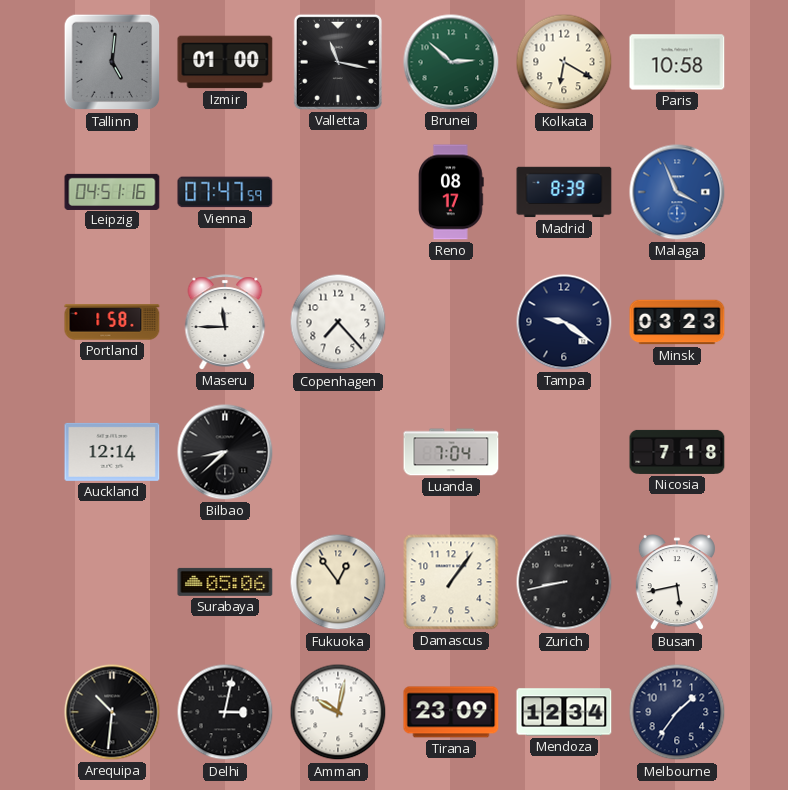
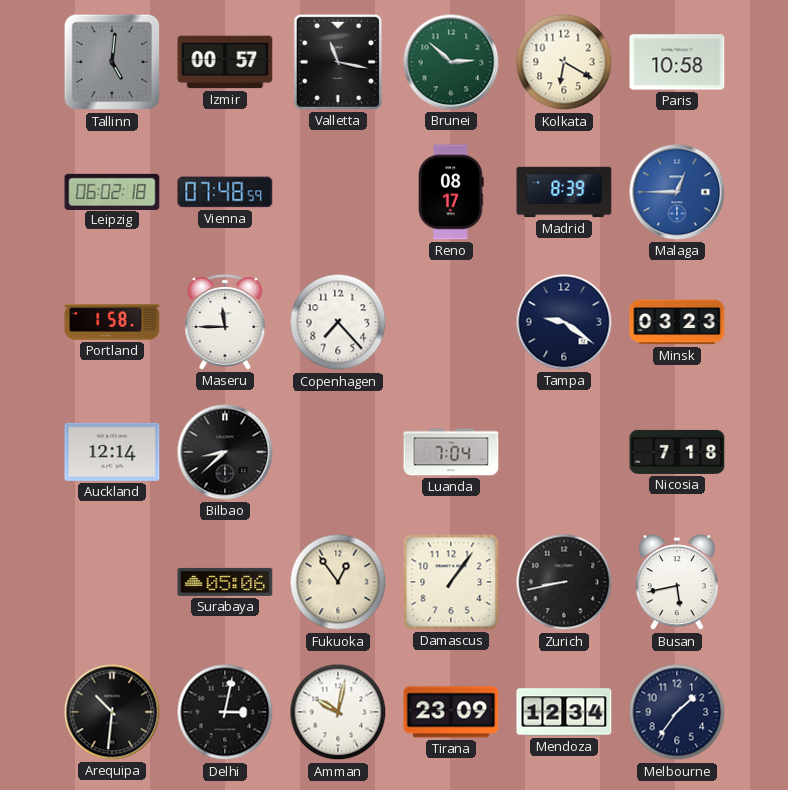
Izmir: 01:00 -> 00:57 (225, 62)
Leipzig: 04:51 -> 06:02 (112, 191)
Vienna: 07:47 -> 07:48 (225, 192)
Malaga: 3:56 -> 12:45 (677, 192)
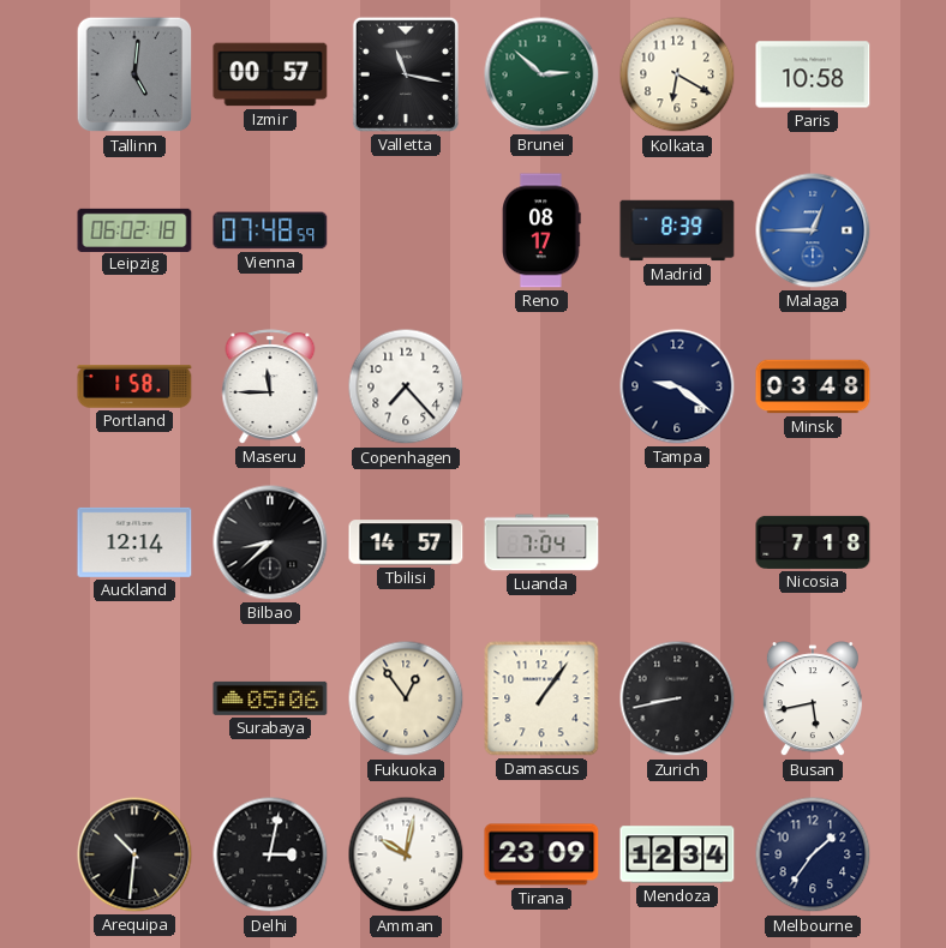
Minsk: 03:23 -> 03:48 (813, 386)
Tbilisi: none -> 14:57 (406, 542)
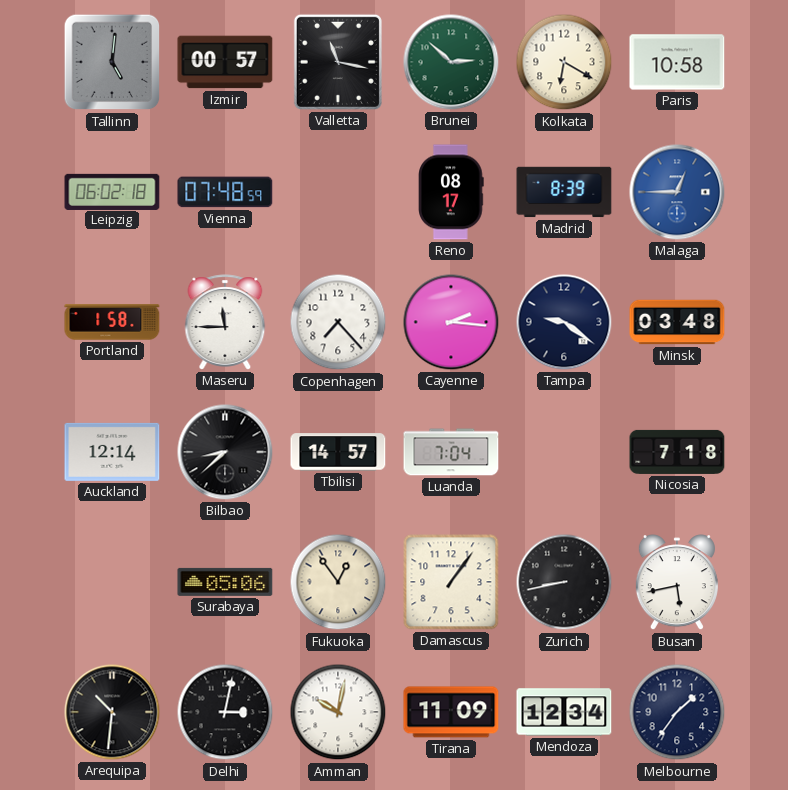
Cayenne: none -> 2:16 (451, 322)
Tirana: 23:09 -> 11:09 (451, 712)
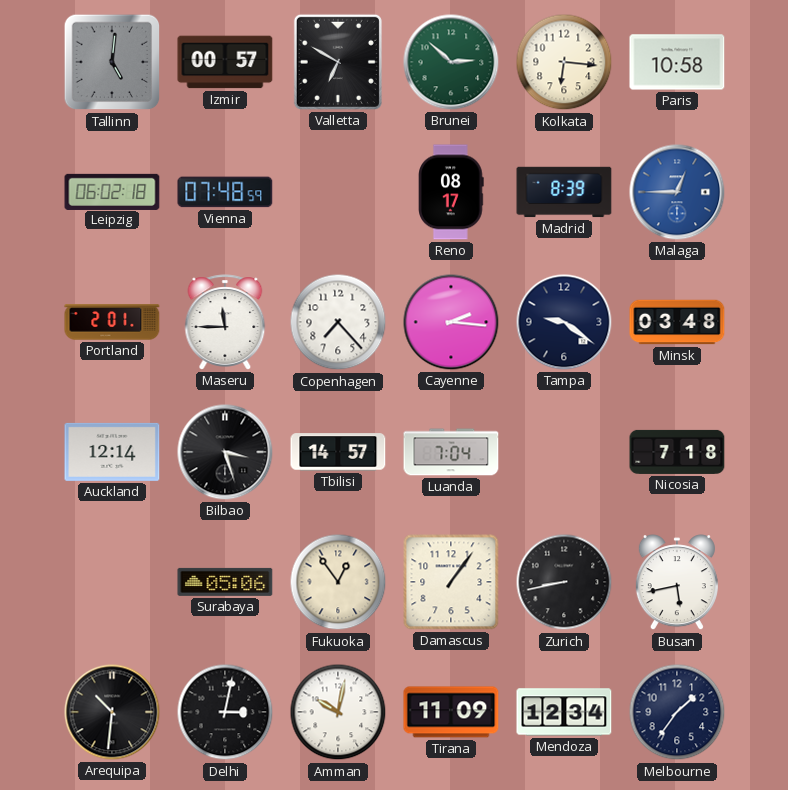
Valletta: 11:17 -> 6:50 (338, 62)
Kolkata: 6:20 -> 6:16 (564, 62)
Portland: 1:58 -> 2:01 (112, 322)
Bilbao: 8:38 -> 3:27 (225, 452)
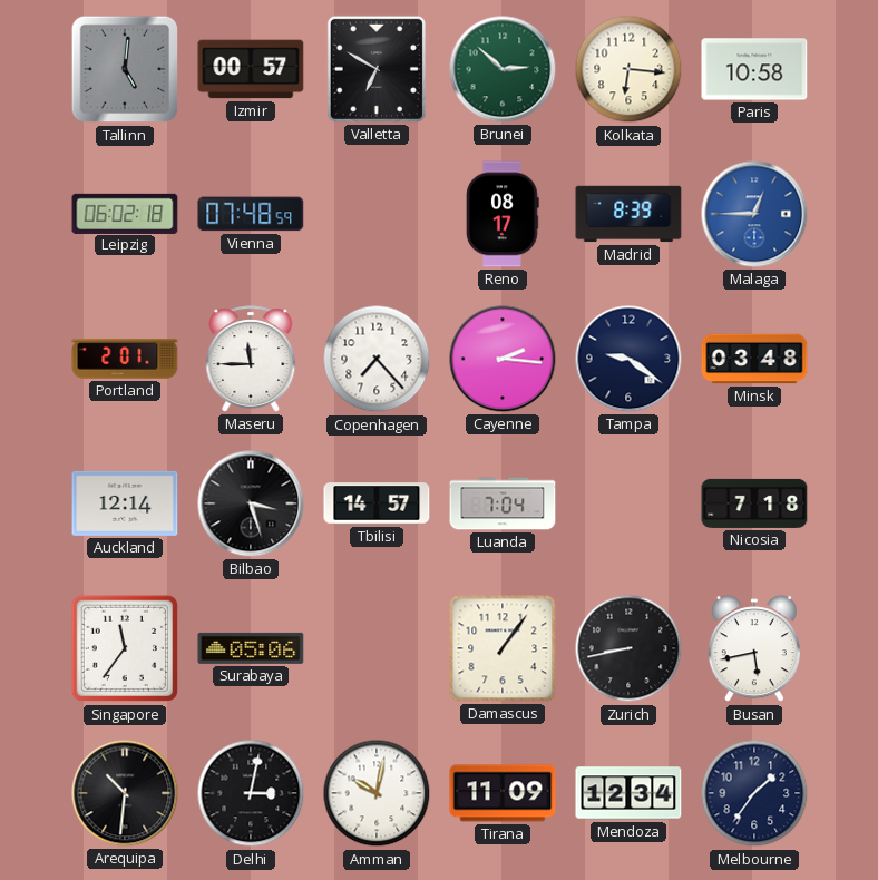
Singapore: none -> 11:36 (125, 648)
Fukuoka: 12:54 -> none (338, 582)
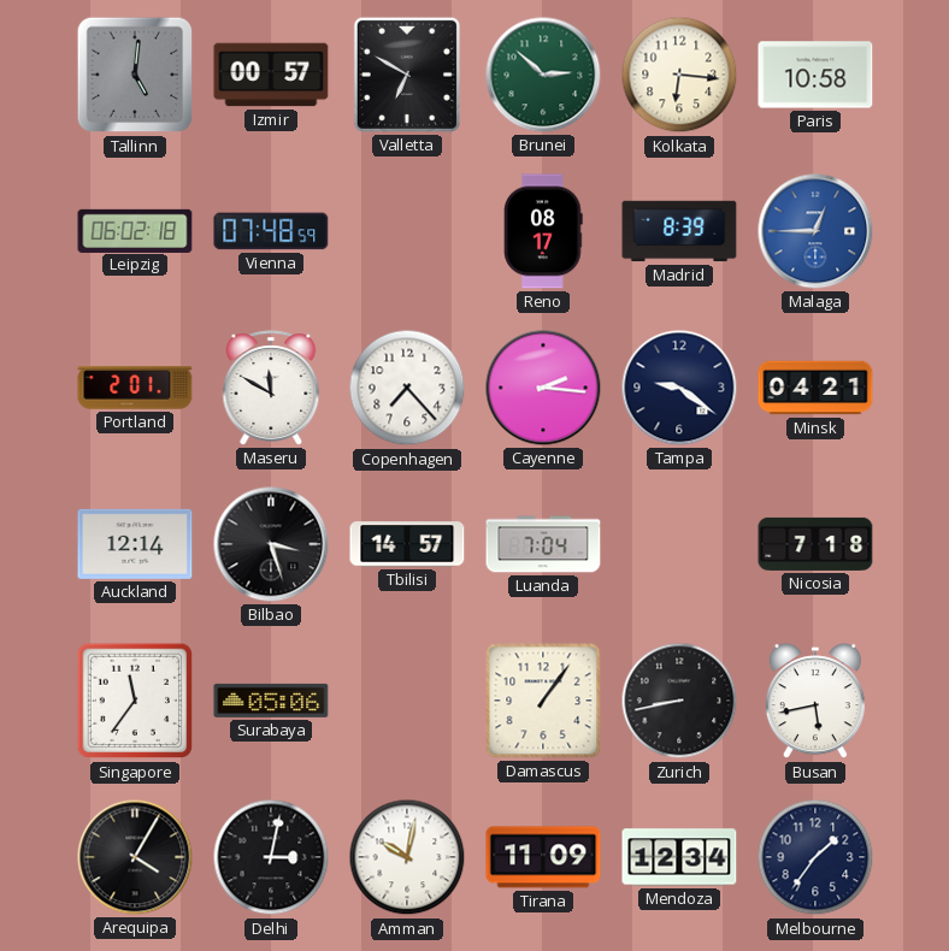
Maseru: 11:45 -> 11:50 (271, 388)
Minsk: 03:48 -> 04:21 (815, 388)
Arequipa: 10:31 -> 4:05 (135, 857)
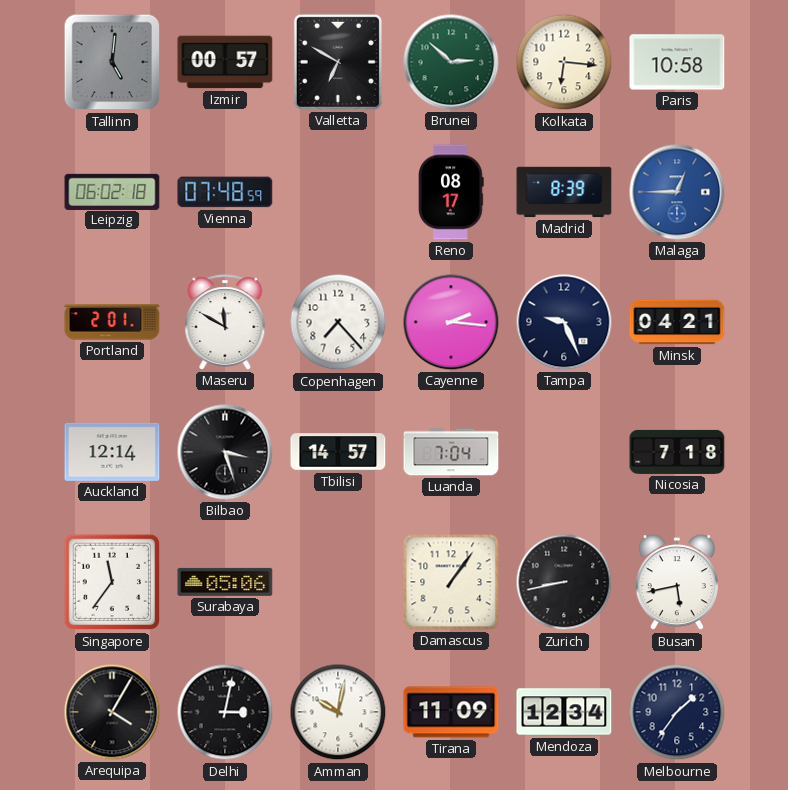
Tampa: 9:21 -> 9:26 (564, 322)
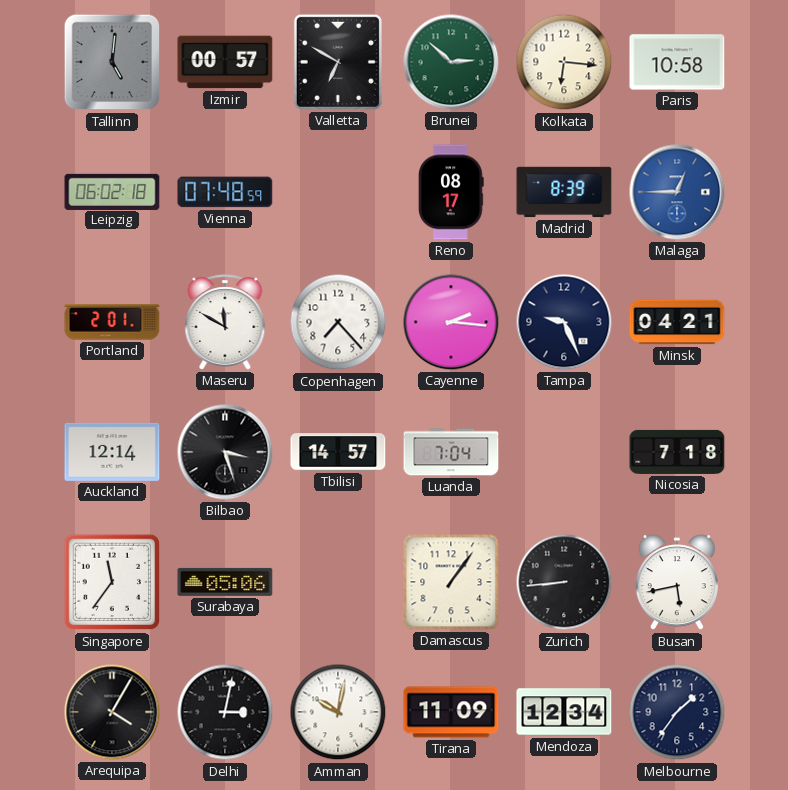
Zurich: 8:43 -> 8:44 (564, 582)
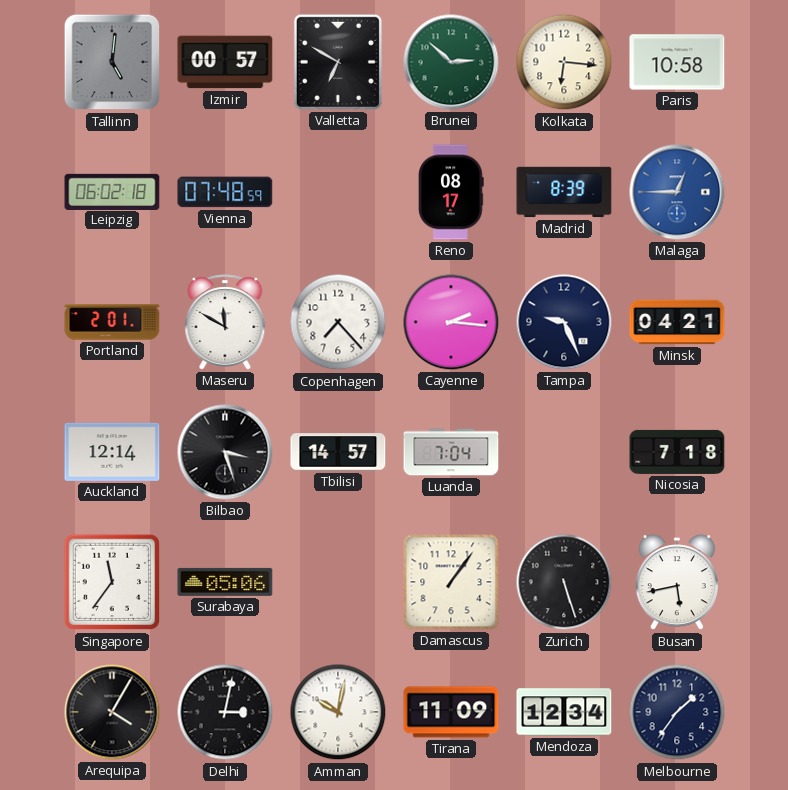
Zurich: 8:44 -> 5:27 (564, 582)
